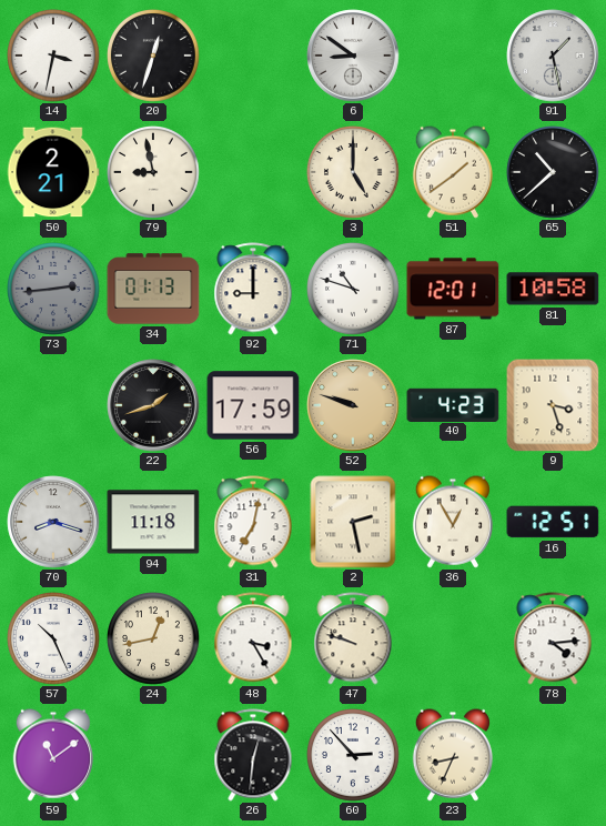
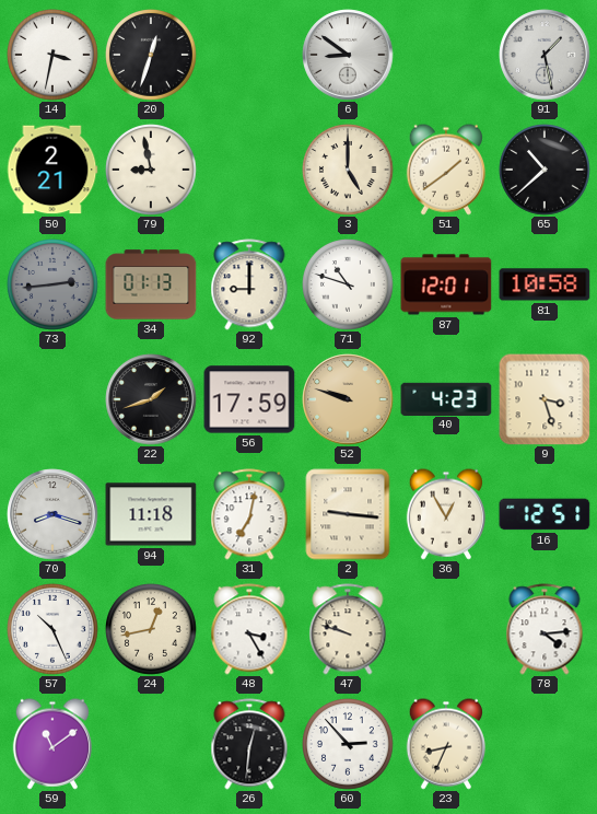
2: 2:28 -> 9:16 (348, 514)
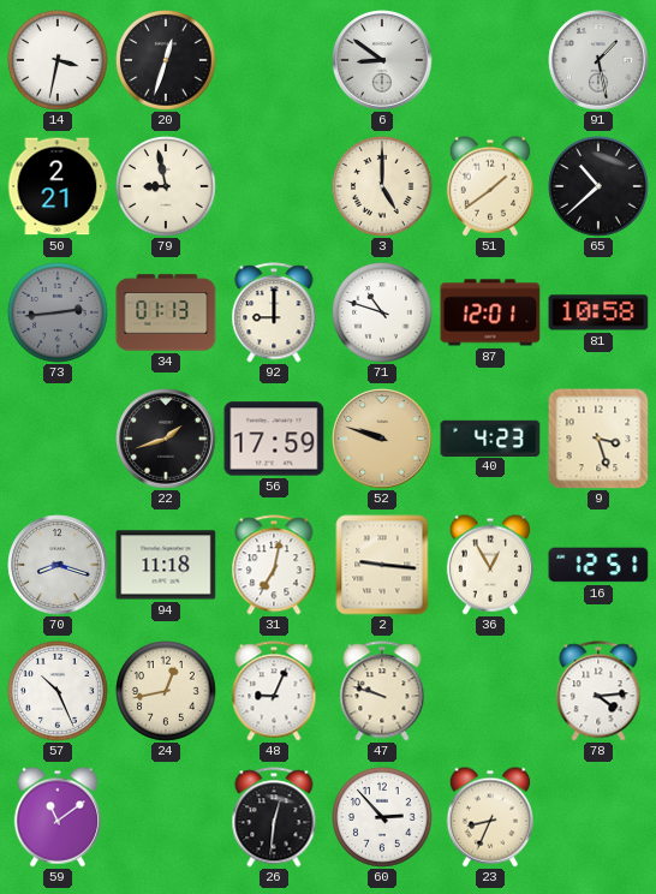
48: 3:25 -> 9:04 (274, 691)
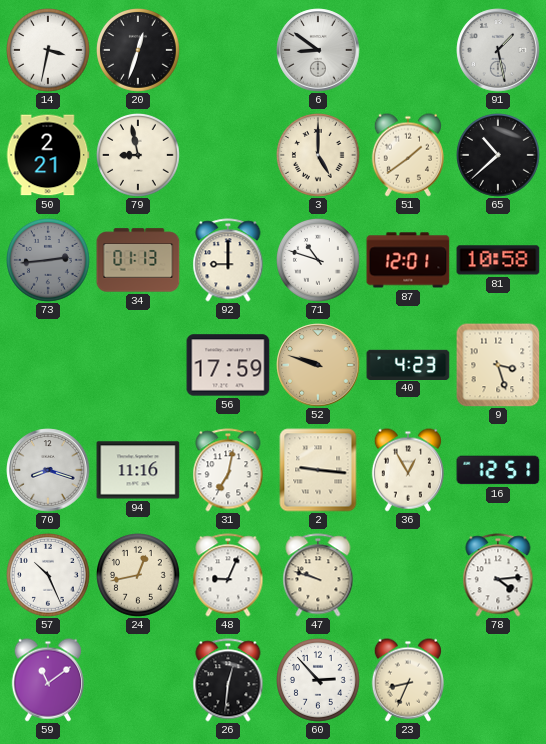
22: 1:42 -> none (166, 439)
94: 11:18 -> 11:16 (138, 470)
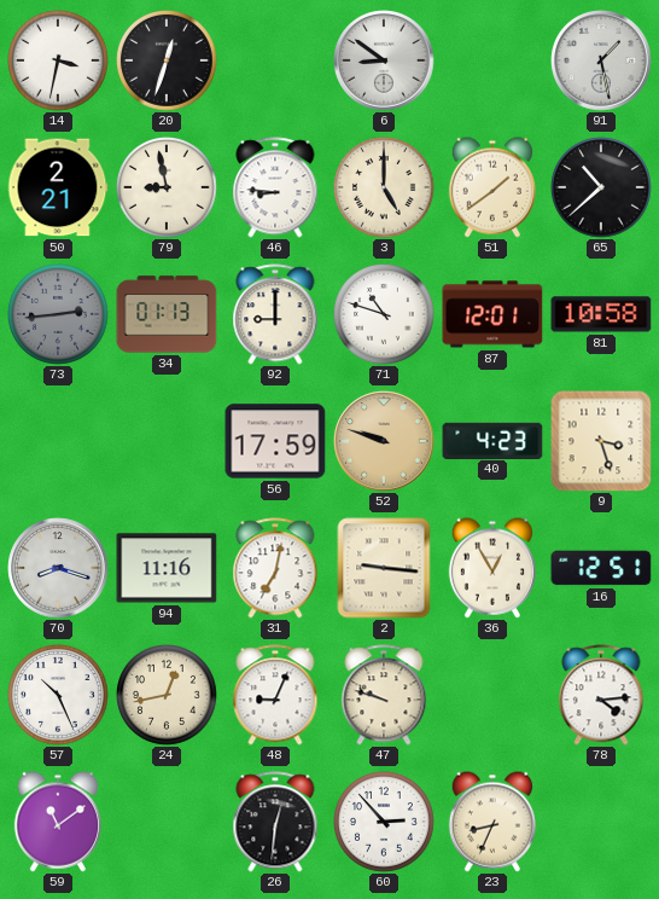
46: none -> 8:46 (275, 187)
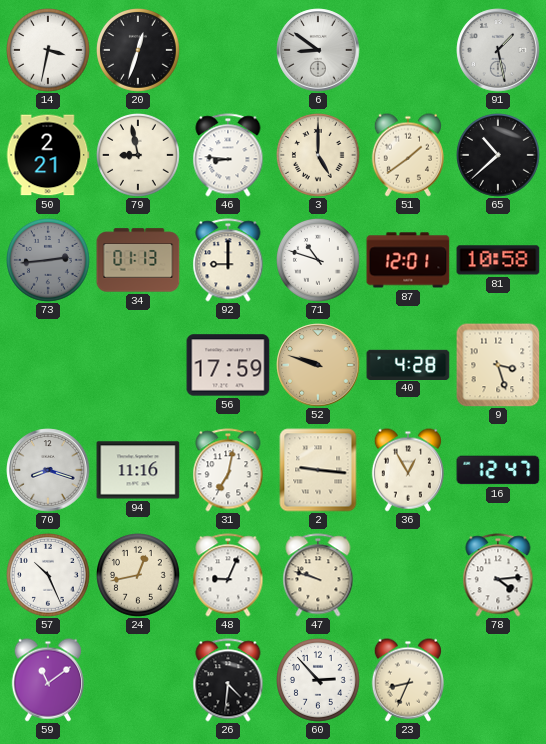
40: 4:23 -> 4:28 (408, 364)
16: 12:51 -> 12:47 (498, 470)
26: 12:31 -> 4:31 (228, 680)
